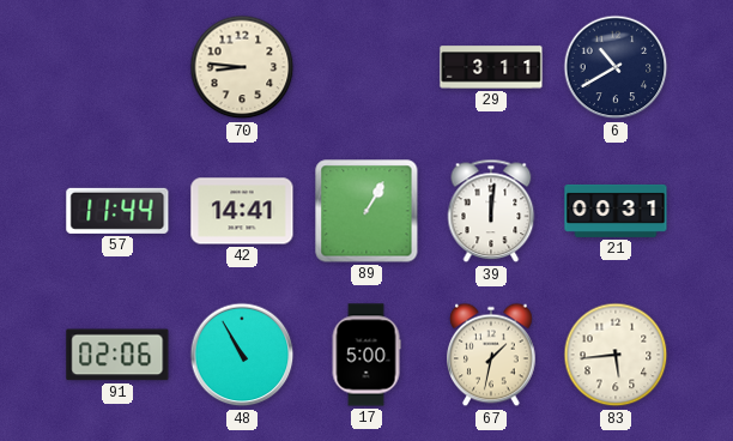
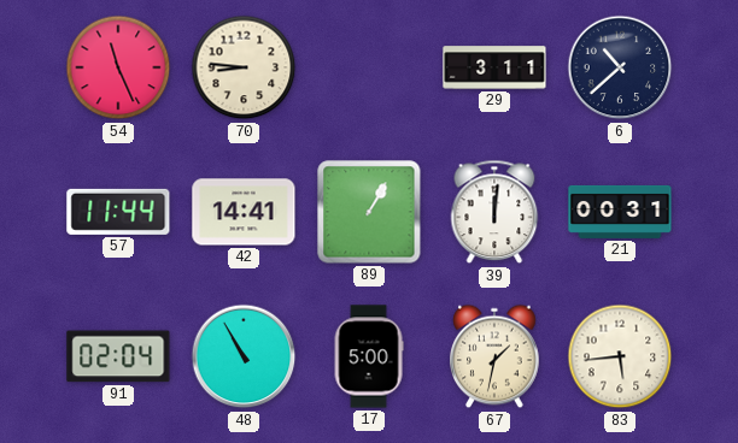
54: none -> 11:26 (118, 67)
6: 10:40 -> 10:38 (620, 67)
91: 02:06 -> 02:04 (118, 356)
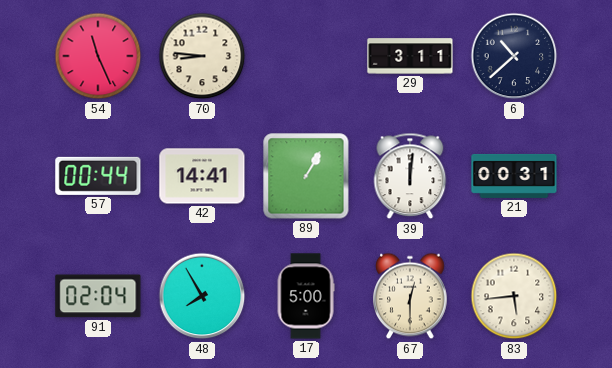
57: 11:44 -> 00:44 (98, 176)
48: 10:55 -> 7:55 (202, 296)
67: 1:32 -> 12:30 (410, 296)
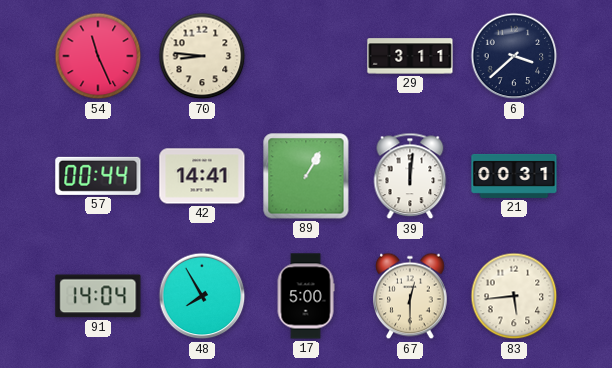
6: 10:38 -> 3:38 (514, 56)
91: 02:04 -> 14:04 (98, 296)
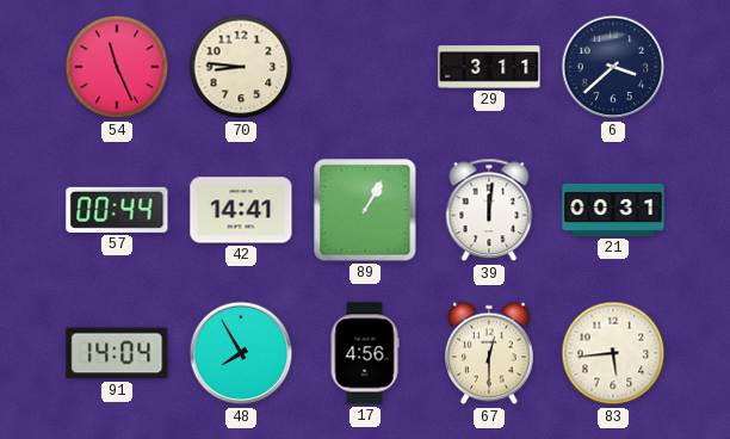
17: 5:00 -> 4:56 (365, 353)
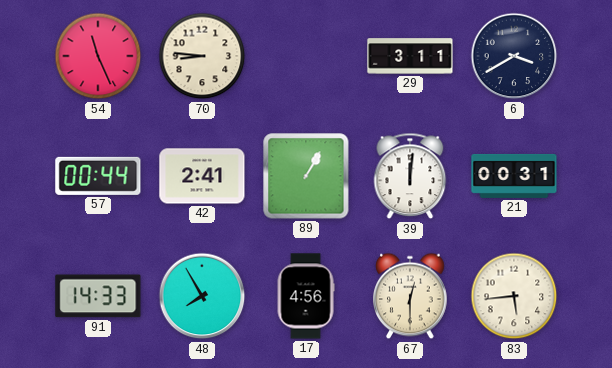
6: 3:38 -> 3:40 (514, 56)
42: 14:41 -> 2:41 (202, 176)
91: 14:04 -> 14:33 (98, 296)
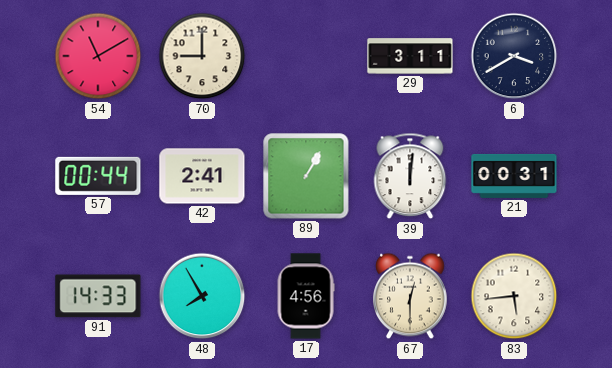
54: 11:26 -> 11:10 (98, 56)
70: 8:46 -> 9:00 (202, 56)
